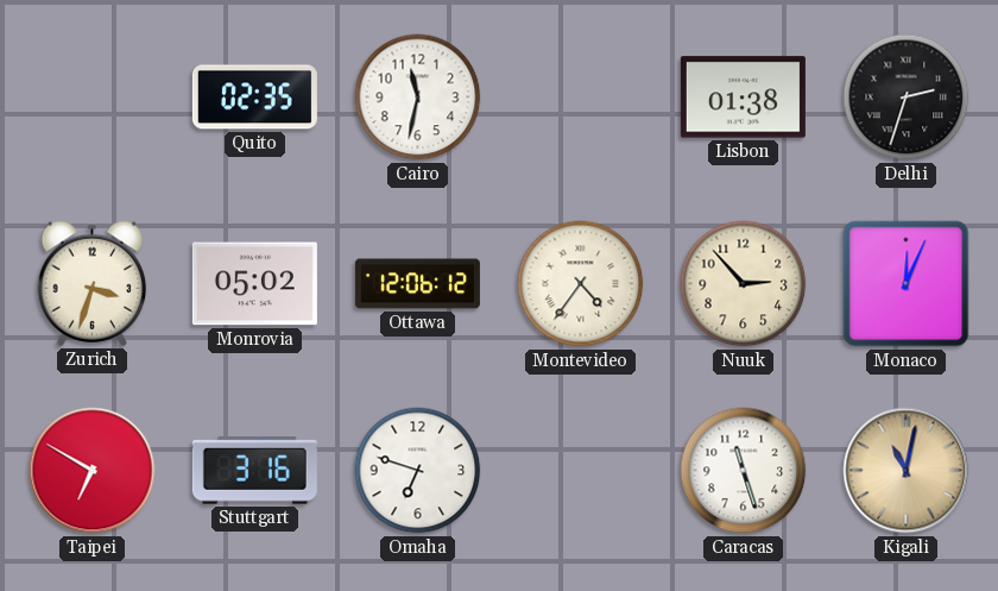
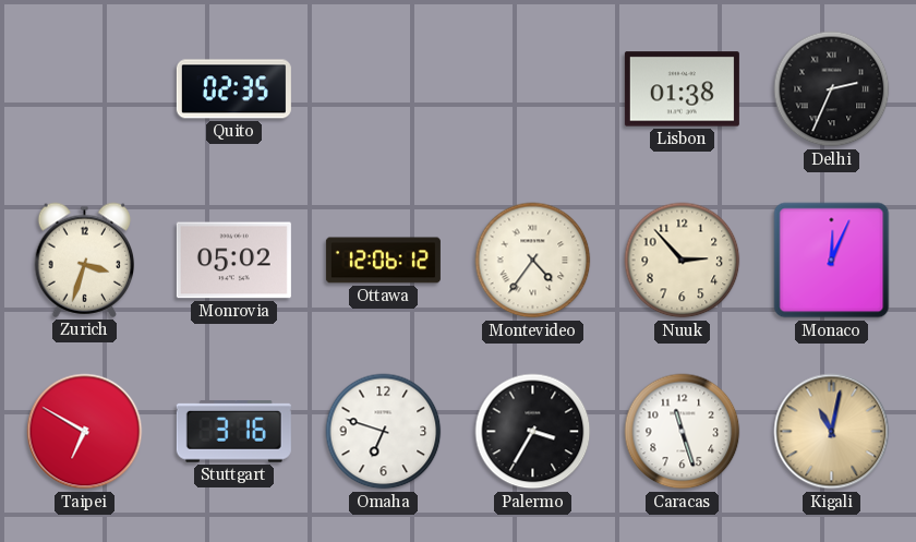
Cairo: 11:32 -> none (418, 98)
Delhi: 2:33 -> 2:34 (832, 89)
Palermo: none -> 3:35 (533, 432)
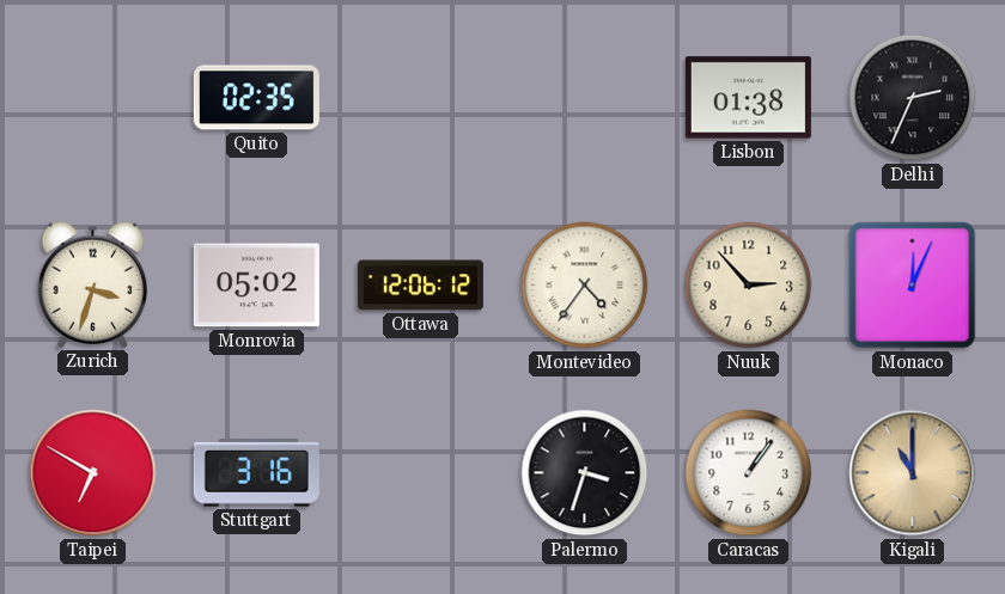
Omaha: 6:48 -> none (384, 432)
Palermo: 3:35 -> 3:33 (585, 473)
Caracas: 11:27 -> 1:06 (749, 473)
Kigali: 11:02 -> 11:00 (913, 473)
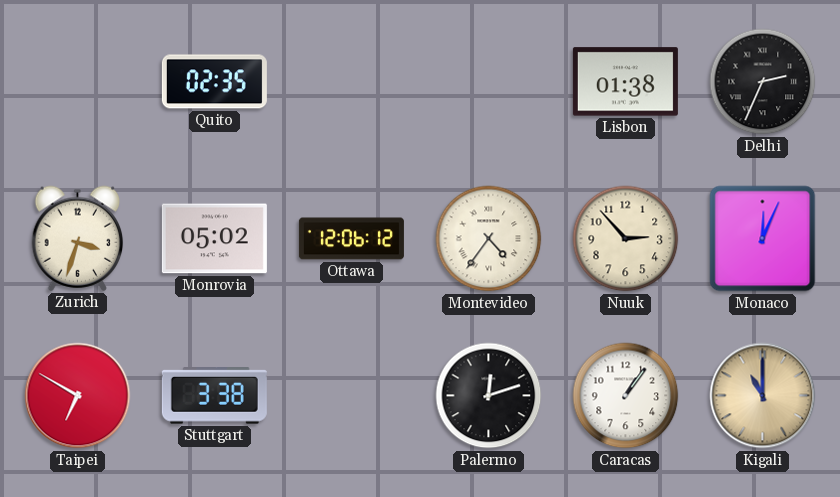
Stuttgart: 3:16 -> 3:38 (214, 396)
Palermo: 3:33 -> 12:12 (489, 396)
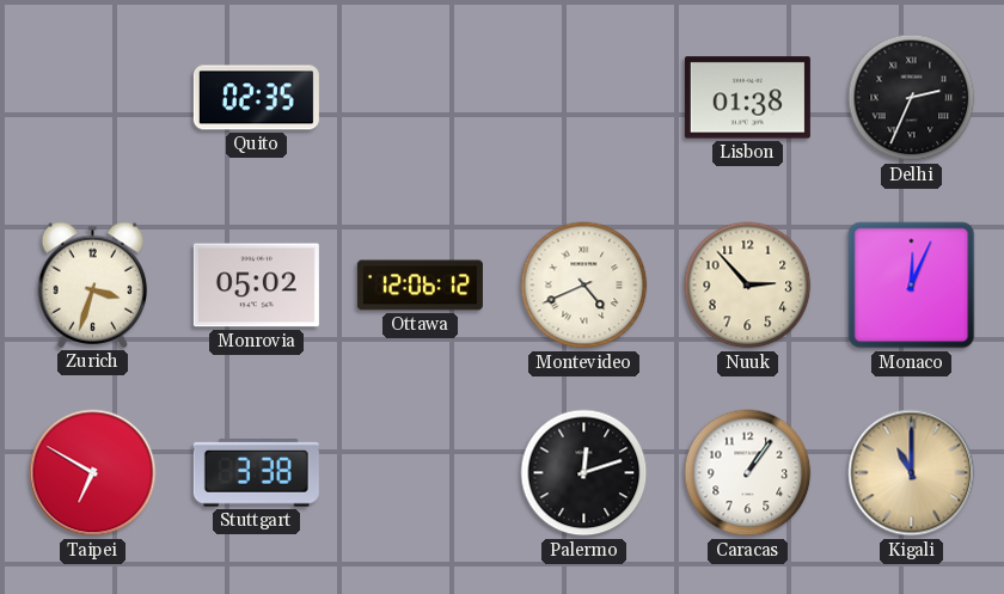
Montevideo: 4:36 -> 4:41 (584, 286)
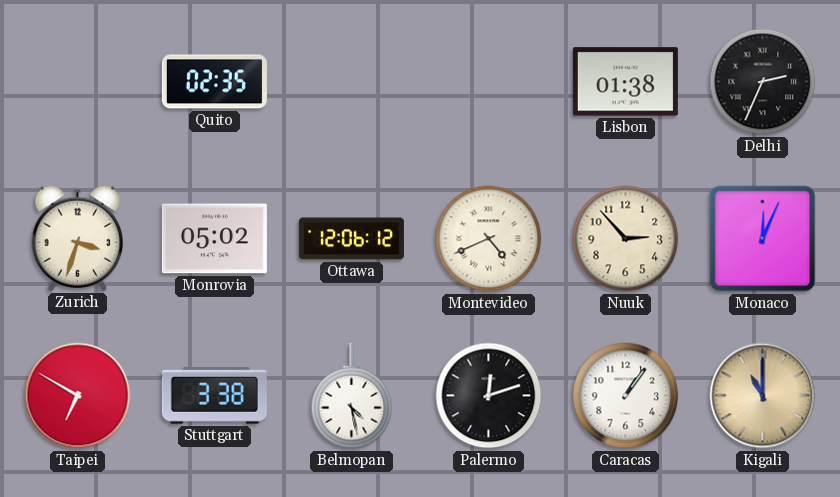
Belmopan: none -> 4:28 (352, 396)
